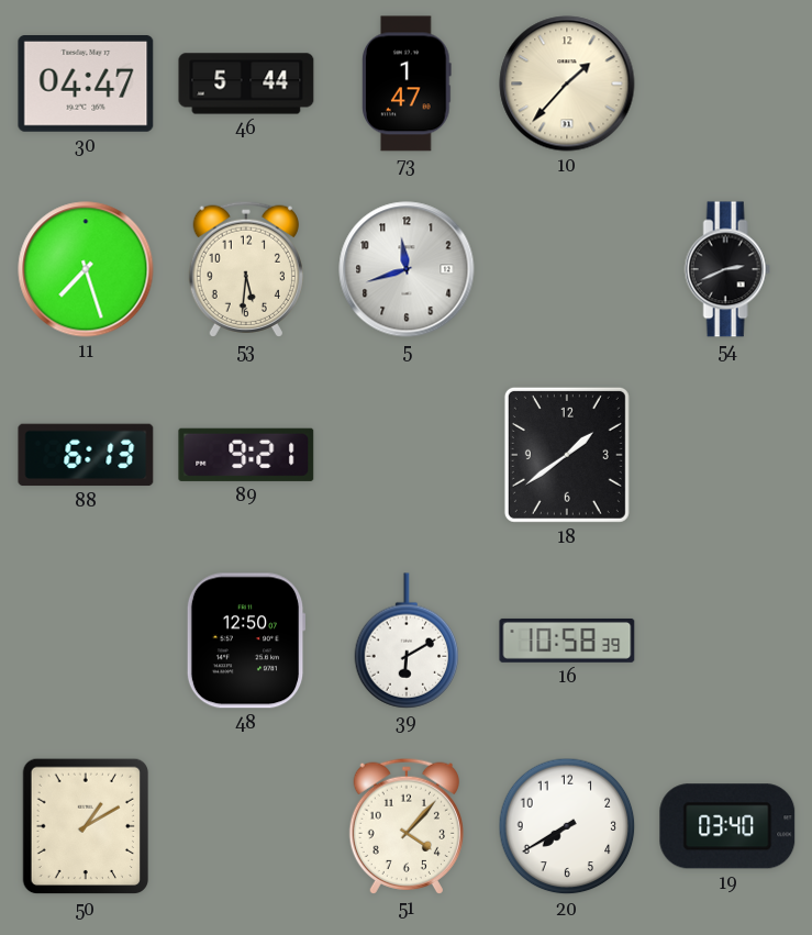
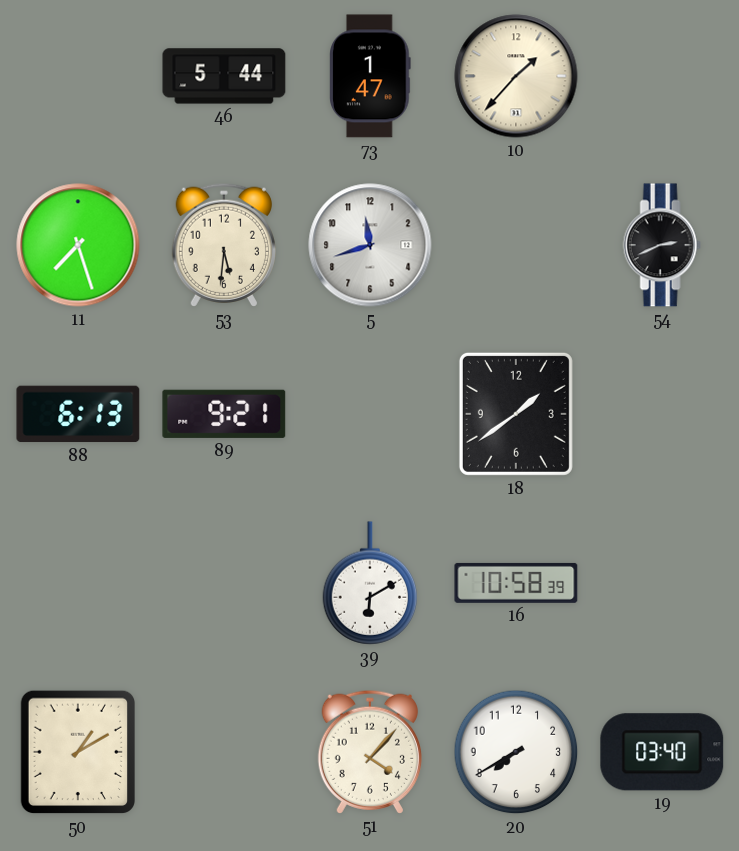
30: 04:47 -> none (86, 85)
48: 12:50 -> none (246, 641)
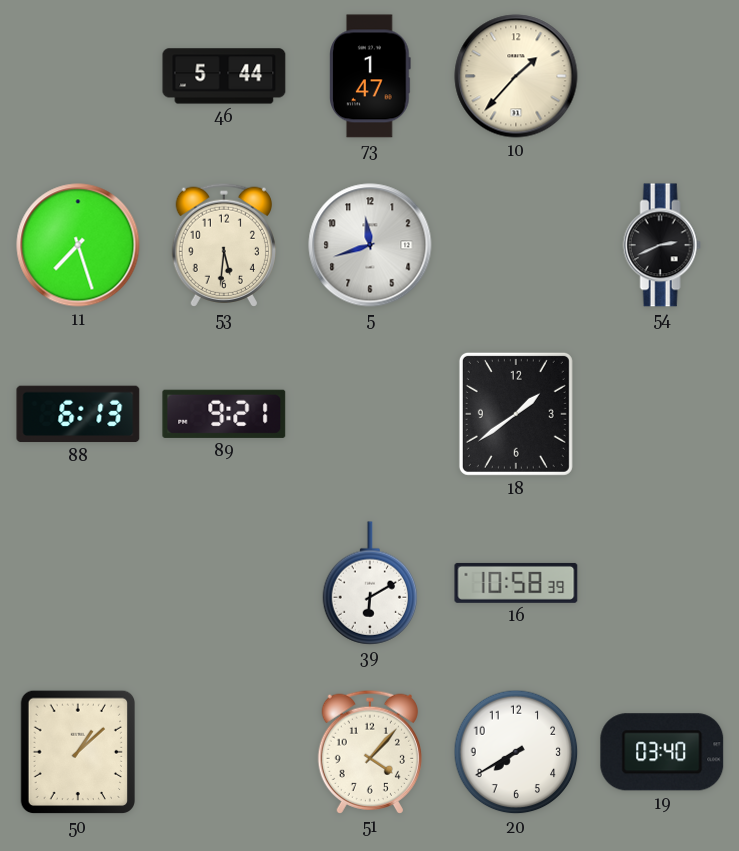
50: 1:10 -> 1:08 (78, 752)
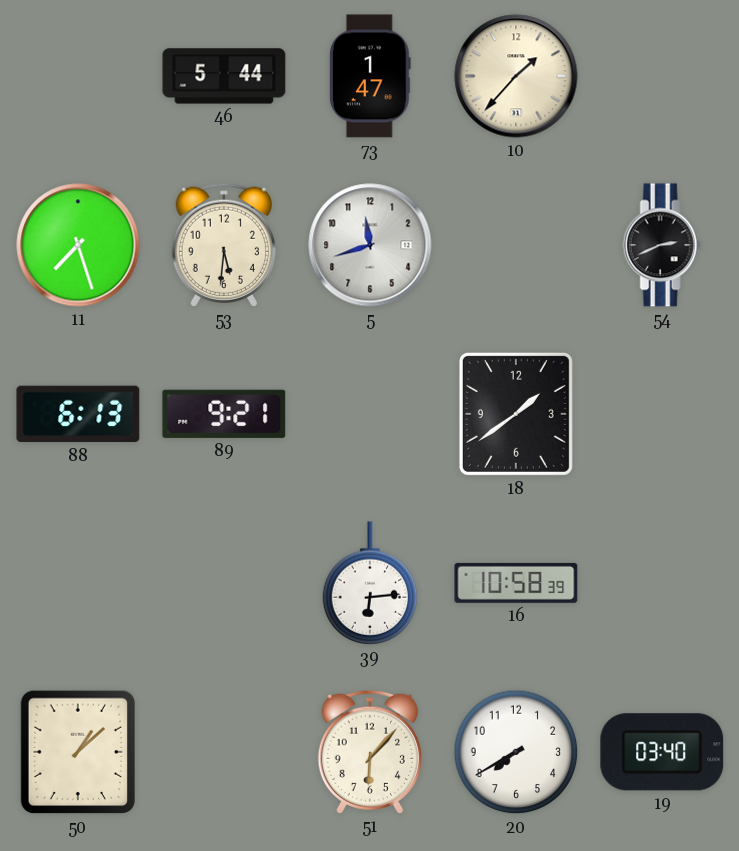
39: 6:10 -> 6:14 (370, 583)
51: 4:07 -> 6:07 (370, 752)
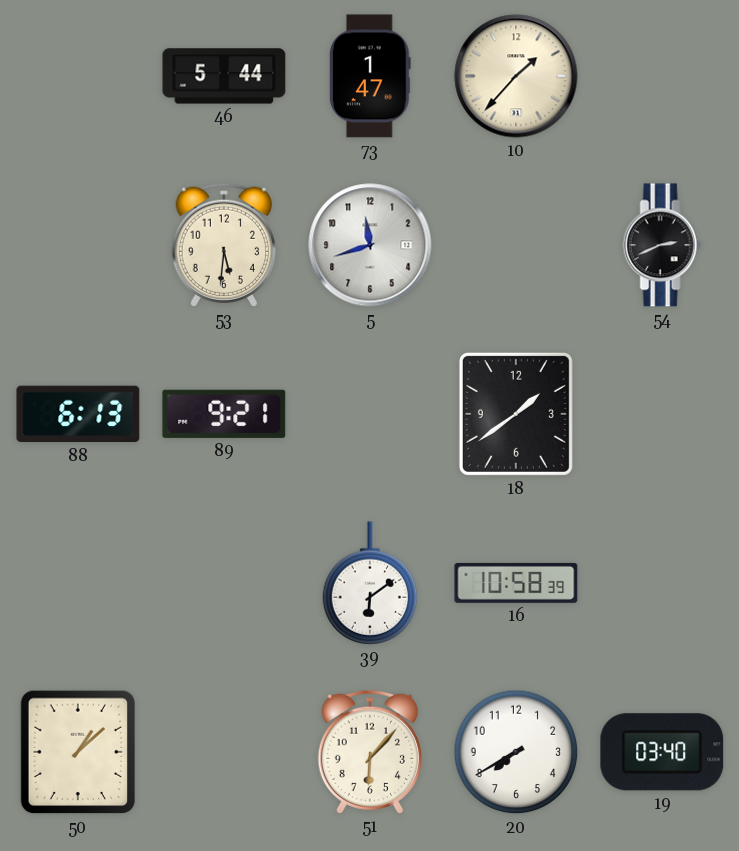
11: 7:27 -> none (78, 245)
39: 6:14 -> 6:09 (370, 583)
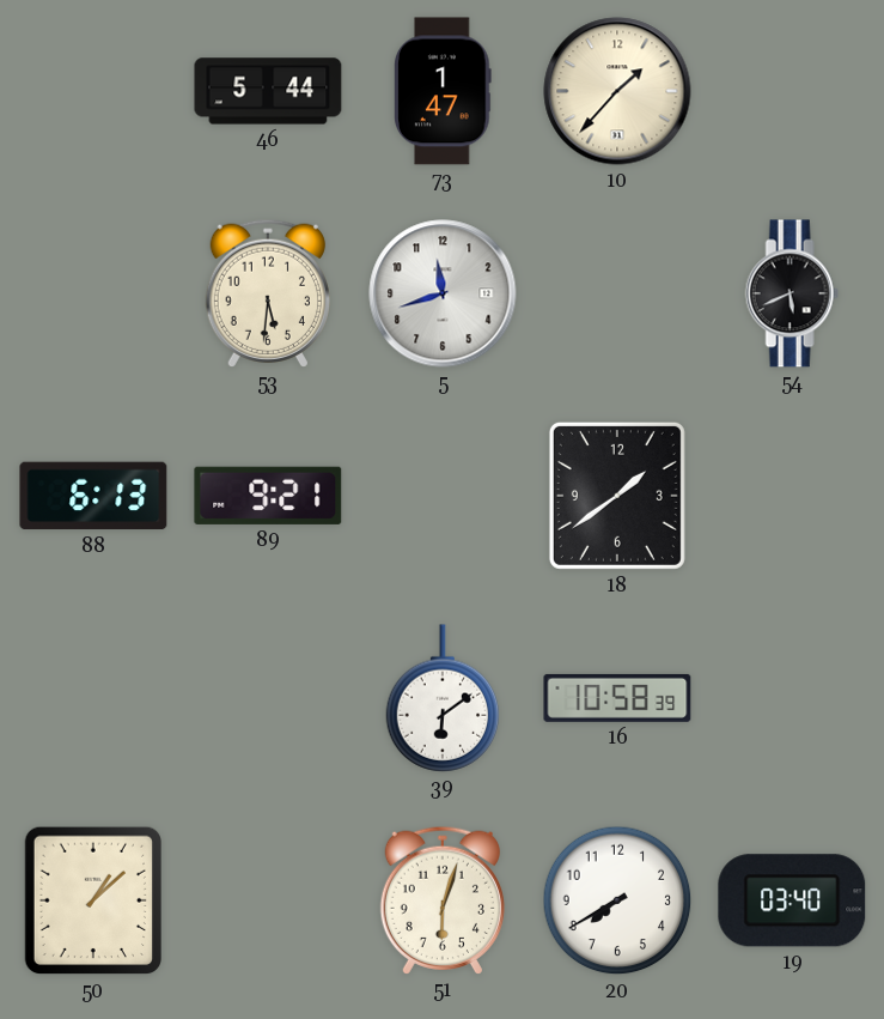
54: 2:41 -> 5:41 (792, 293)
51: 6:07 -> 6:03 (443, 900)
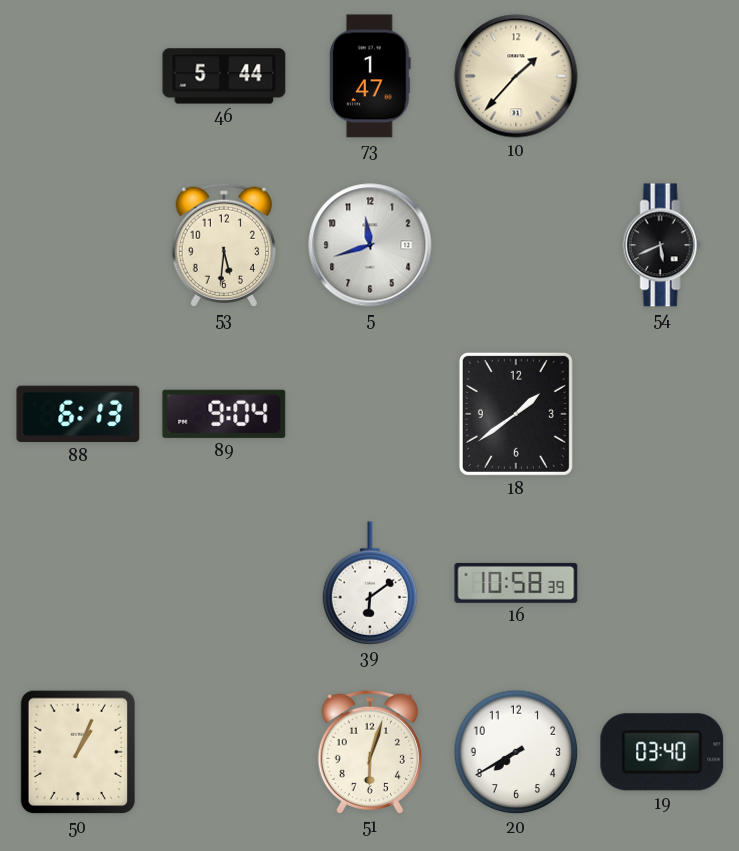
89: 9:21 -> 9:04 (224, 414)
50: 1:08 -> 1:04 (78, 752)
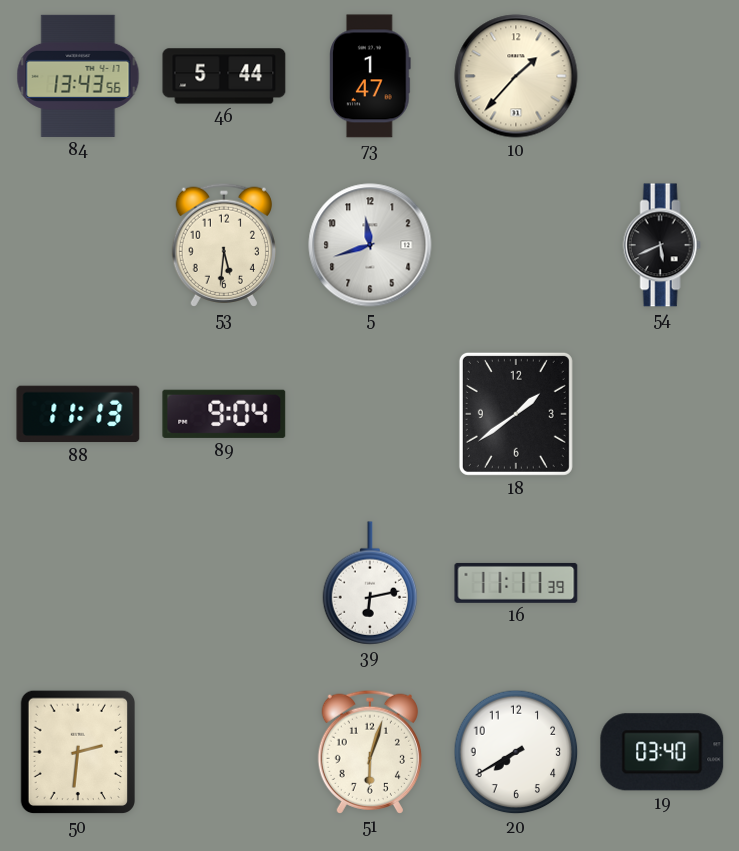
84: none -> 13:43 (78, 76)
88: 6:13 -> 11:13 (78, 414)
39: 6:09 -> 6:13 (370, 583)
16: 10:58 -> 11:11 (516, 583)
50: 1:04 -> 2:31 (78, 752)
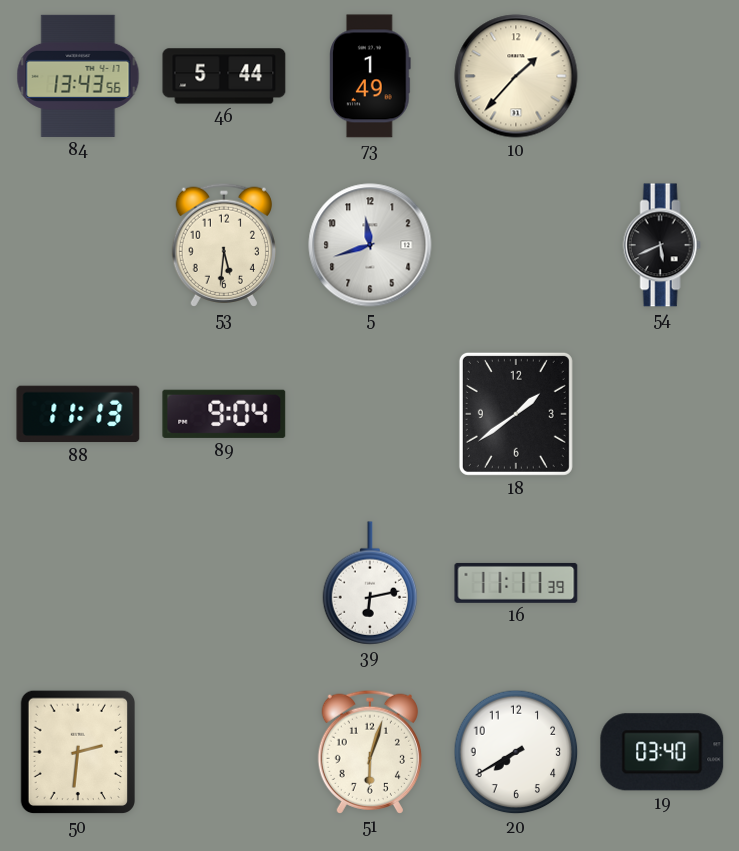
73: 1:47 -> 1:49 (371, 76)
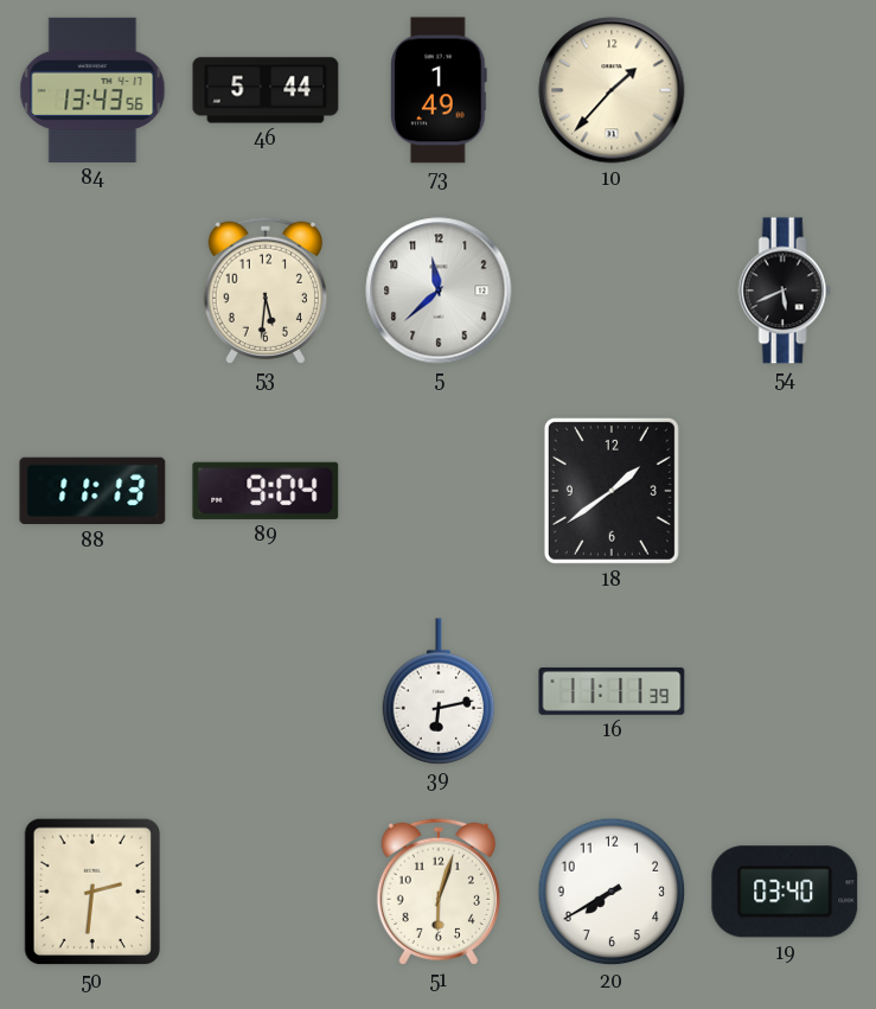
5: 11:42 -> 11:38 (439, 290)
